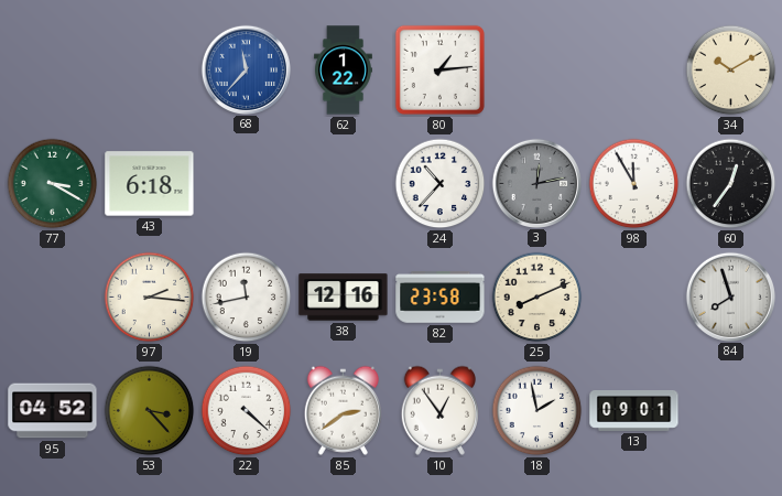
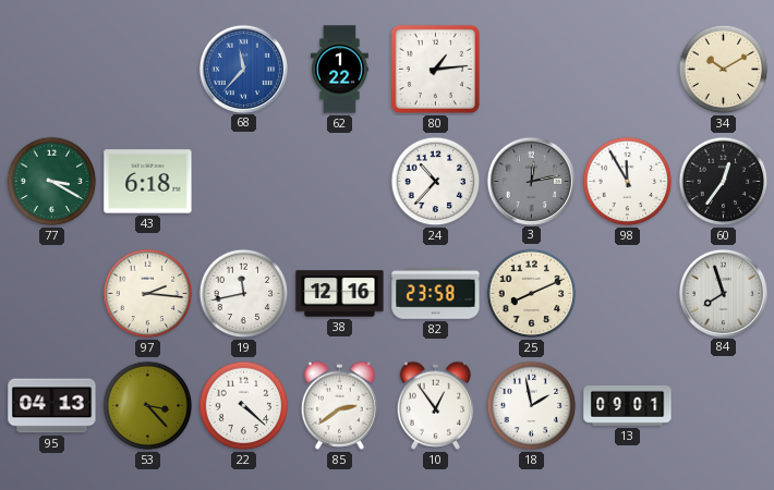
95: 04:52 -> 04:13 (52, 406)
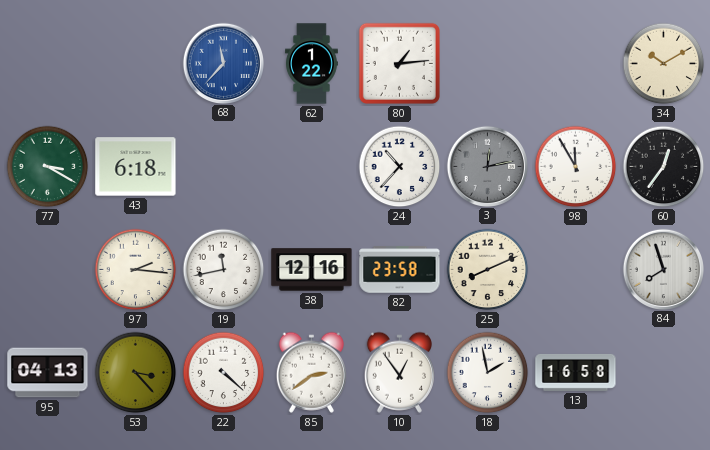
13: 09:01 -> 16:58 (576, 372)
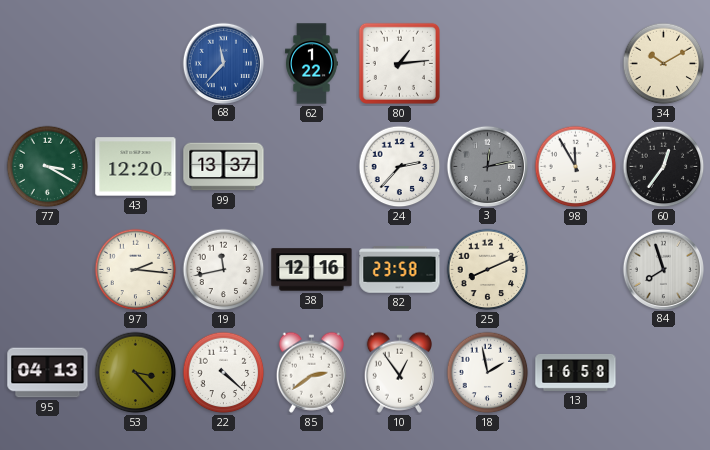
43: 6:18 -> 12:20 (136, 167)
99: none -> 13:37 (224, 167)
24: 10:37 -> 2:37 (400, 167)
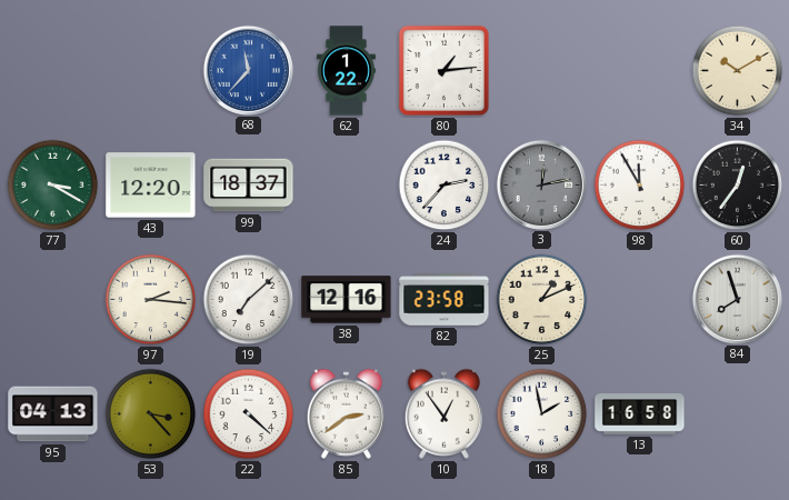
99: 13:37 -> 18:37 (249, 186)
19: 11:43 -> 7:08 (249, 300)
25: 8:11 -> 1:11 (542, 300)
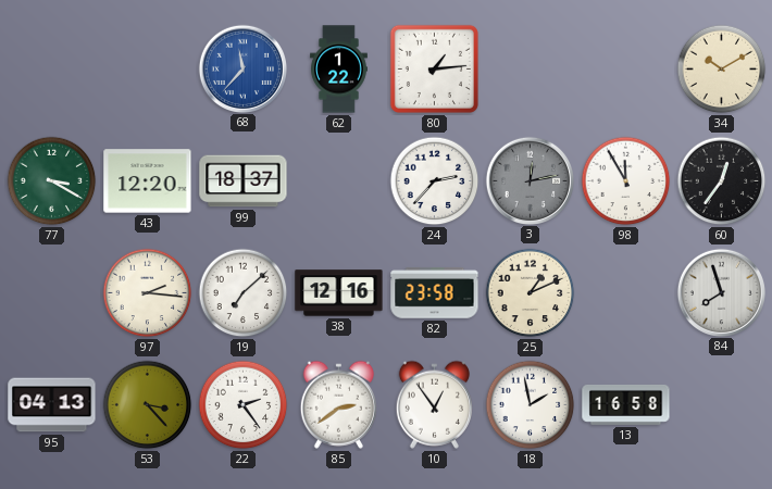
22: 4:22 -> 2:24 (244, 405)
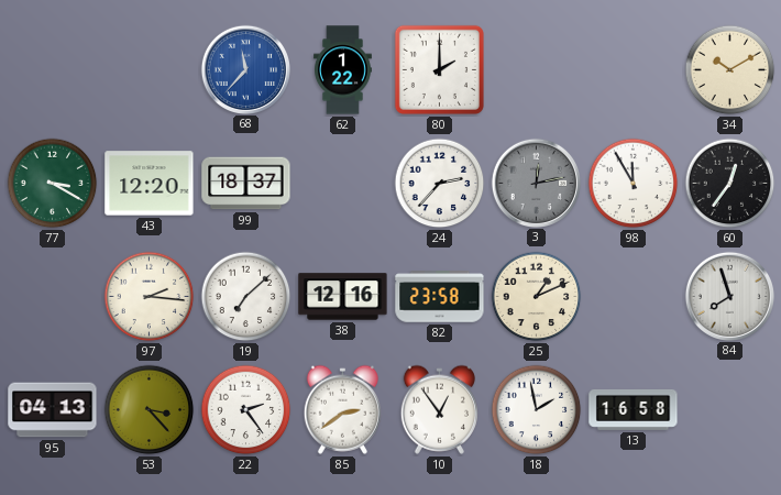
80: 1:14 -> 2:00 (439, 69)
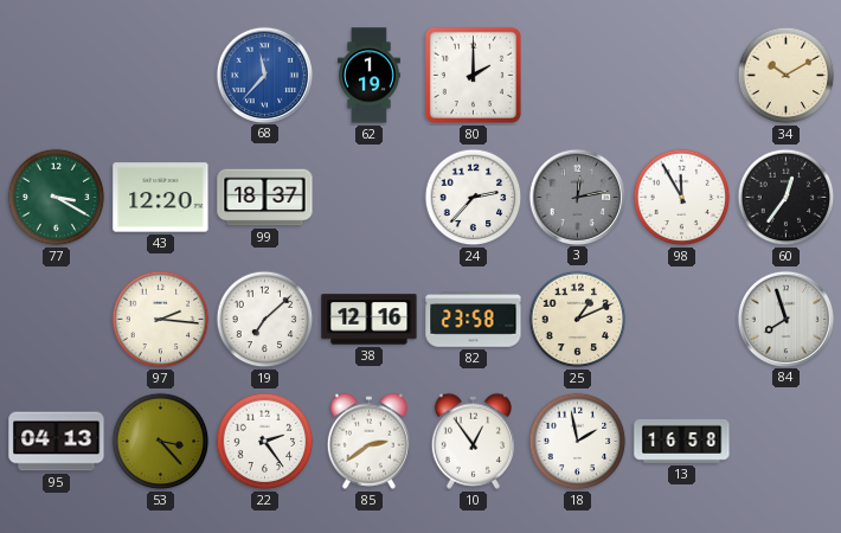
62: 1:22 -> 1:19 (370, 76)
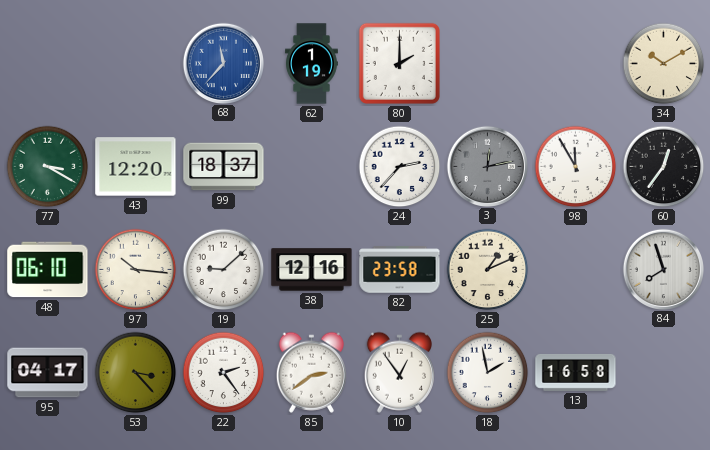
48: none -> 06:10 (48, 270)
97: 2:16 -> 10:16 (136, 270)
19: 7:08 -> 9:08 (224, 270)
95: 04:13 -> 04:17 (48, 373)
